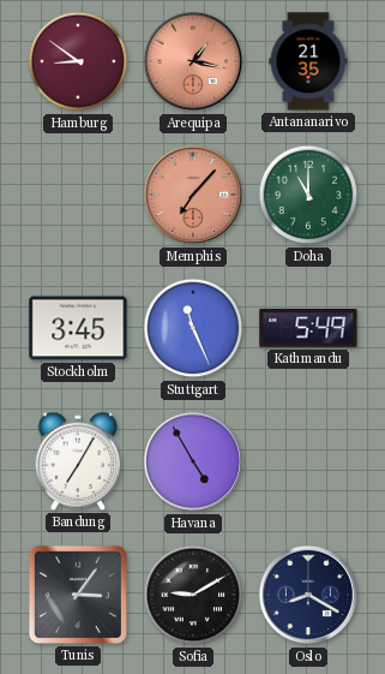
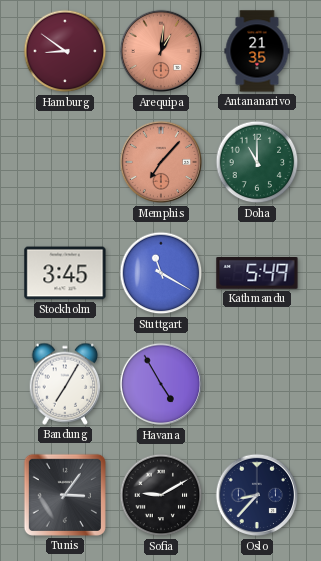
Arequipa: 1:17 -> 1:01 (161, 51)
Stuttgart: 11:26 -> 11:20 (161, 273)
Oslo: 8:20 -> 8:37 (257, 495)
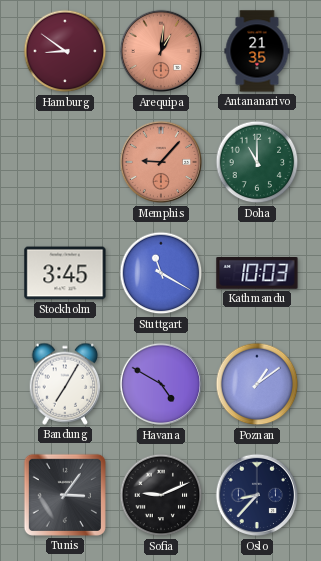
Memphis: 7:07 -> 9:07 (161, 162)
Kathmandu: 5:49 -> 10:03 (257, 274)
Havana: 4:55 -> 4:50 (161, 384)
Poznan: none -> 1:09 (257, 384)
Sofia: 9:10 -> 9:11 (161, 495)
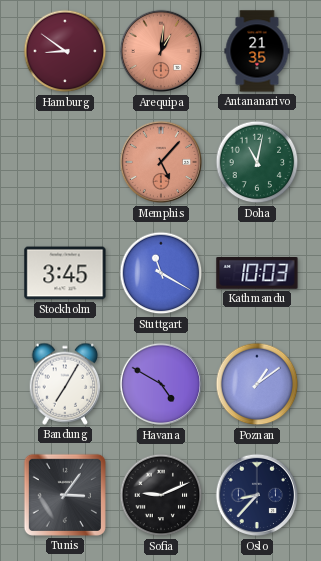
Memphis: 9:07 -> 5:07 (161, 162)
Doha: 11:00 -> 11:02 (257, 162)
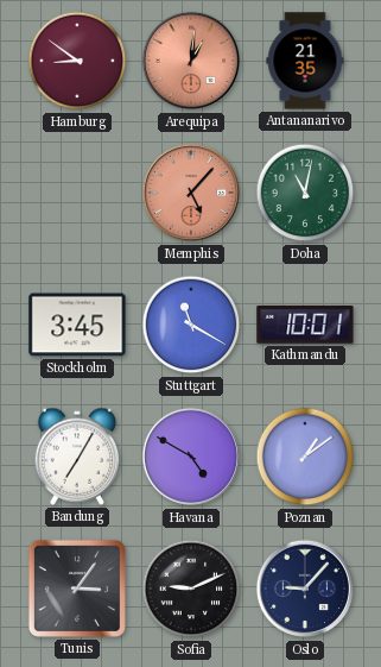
Kathmandu: 10:03 -> 10:01 (305, 326)
Oslo: 8:37 -> 9:07 (305, 589)
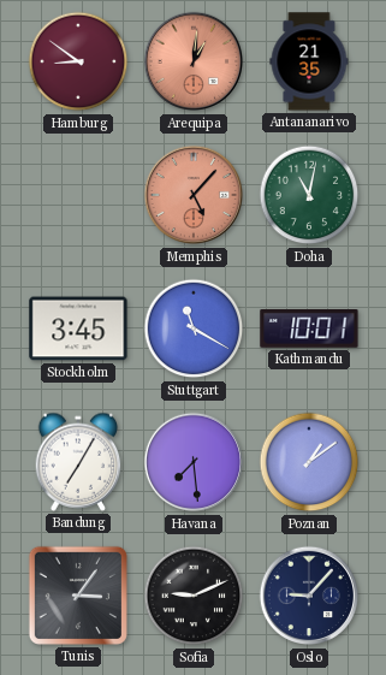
Havana: 4:50 -> 7:29 (194, 462)
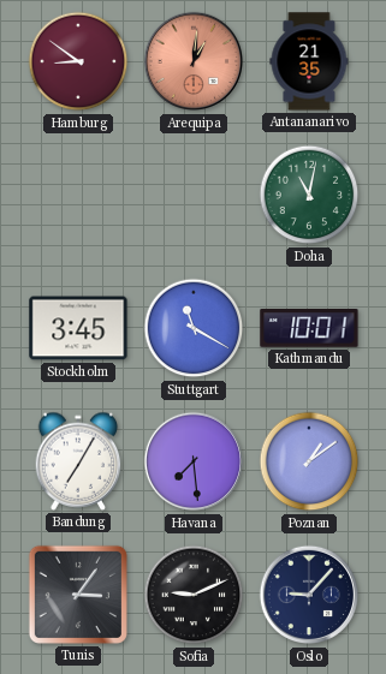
Memphis: 5:07 -> none (194, 195)
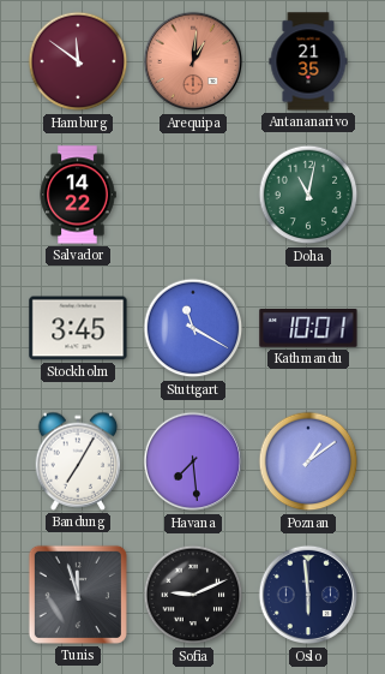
Hamburg: 8:51 -> 11:51 (78, 61)
Salvador: none -> 14:22 (78, 195)
Tunis: 3:06 -> 11:57 (78, 595)
Oslo: 9:07 -> 5:59 (308, 595)
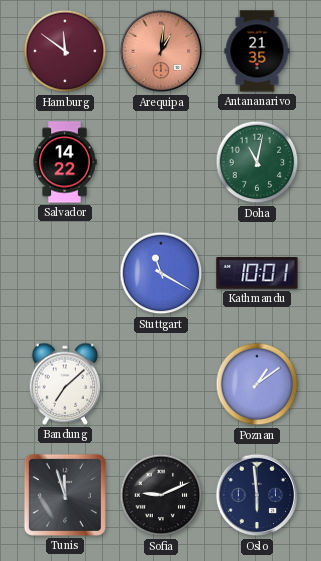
Stockholm: 3:45 -> none (78, 328)
Bandung: 7:05 -> 7:08 (65, 384)
Havana: 7:29 -> none (193, 461)
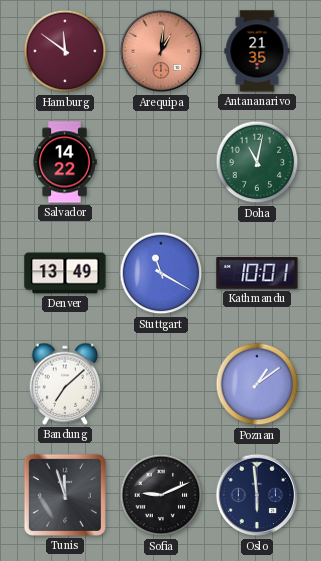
Denver: none -> 13:49 (65, 273)
